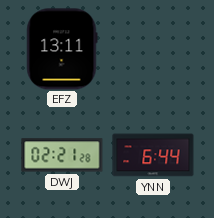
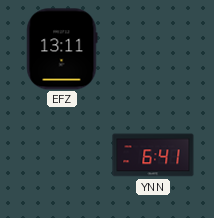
DWJ: 02:21 -> none (62, 155)
YNN: 6:44 -> 6:41 (153, 155)
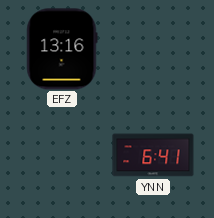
EFZ: 13:11 -> 13:16 (62, 49)
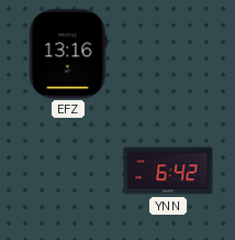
YNN: 6:41 -> 6:42 (168, 171)
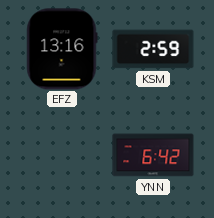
KSM: none -> 2:59 (153, 49)
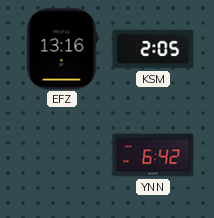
KSM: 2:59 -> 2:05 (153, 49)
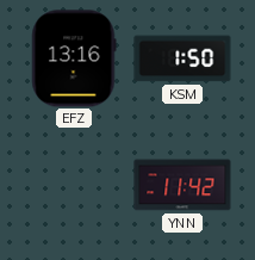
KSM: 2:05 -> 1:50 (182, 58)
YNN: 6:42 -> 11:42 (182, 185)
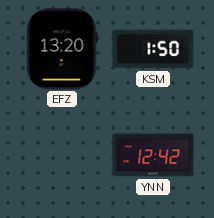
EFZ: 13:16 -> 13:20 (62, 49)
YNN: 11:42 -> 12:42 (153, 155)
